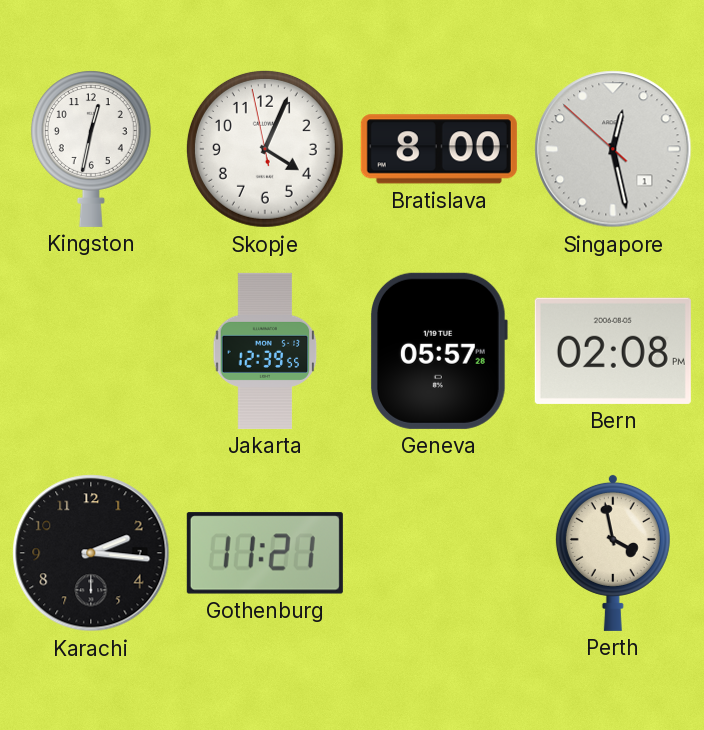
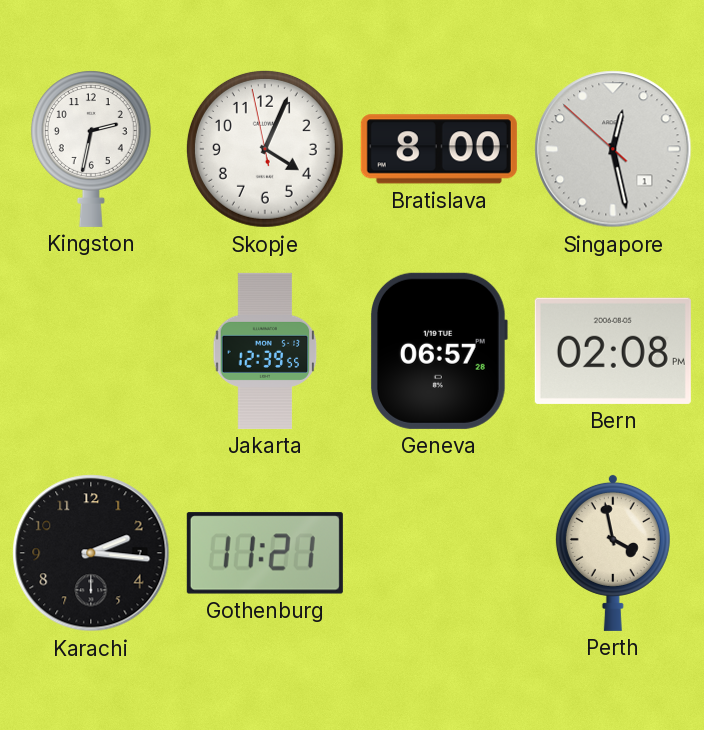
Kingston: 12:32 -> 2:32 (91, 149)
Geneva: 05:57 -> 06:57 (439, 351)
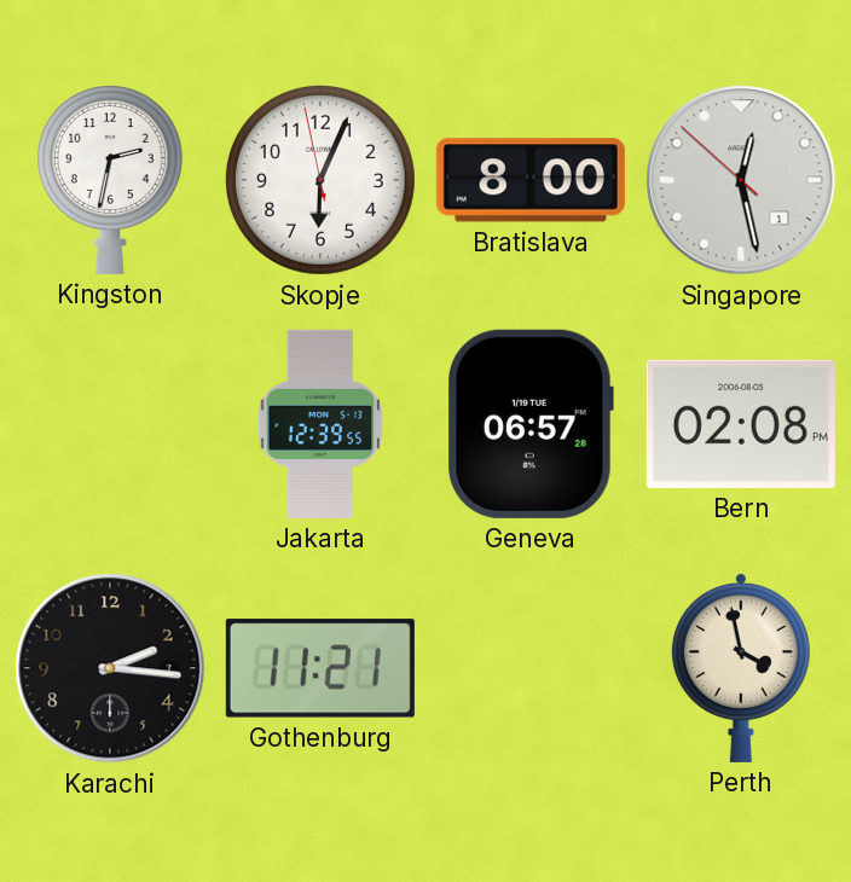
Skopje: 4:03 -> 6:03 (320, 180)
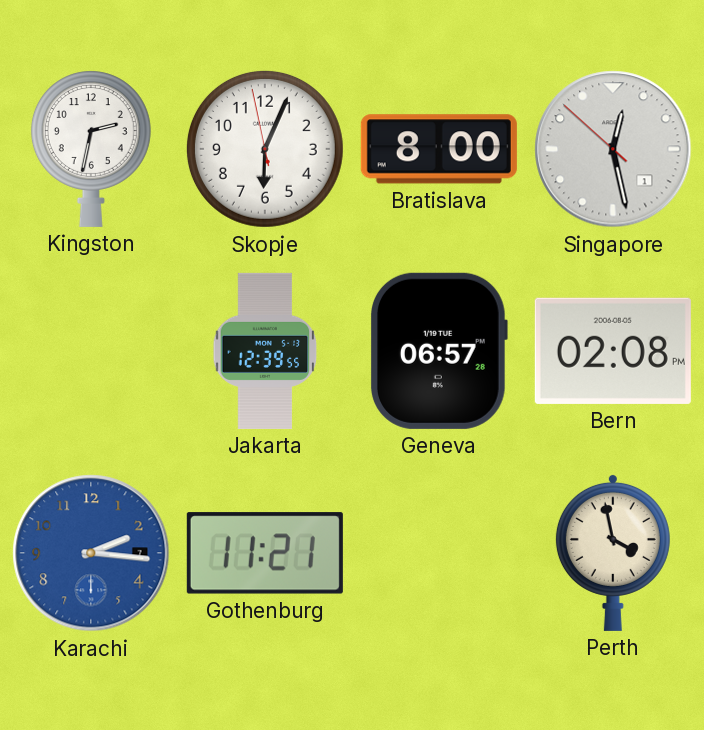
Karachi dial: black -> blue (91, 553)
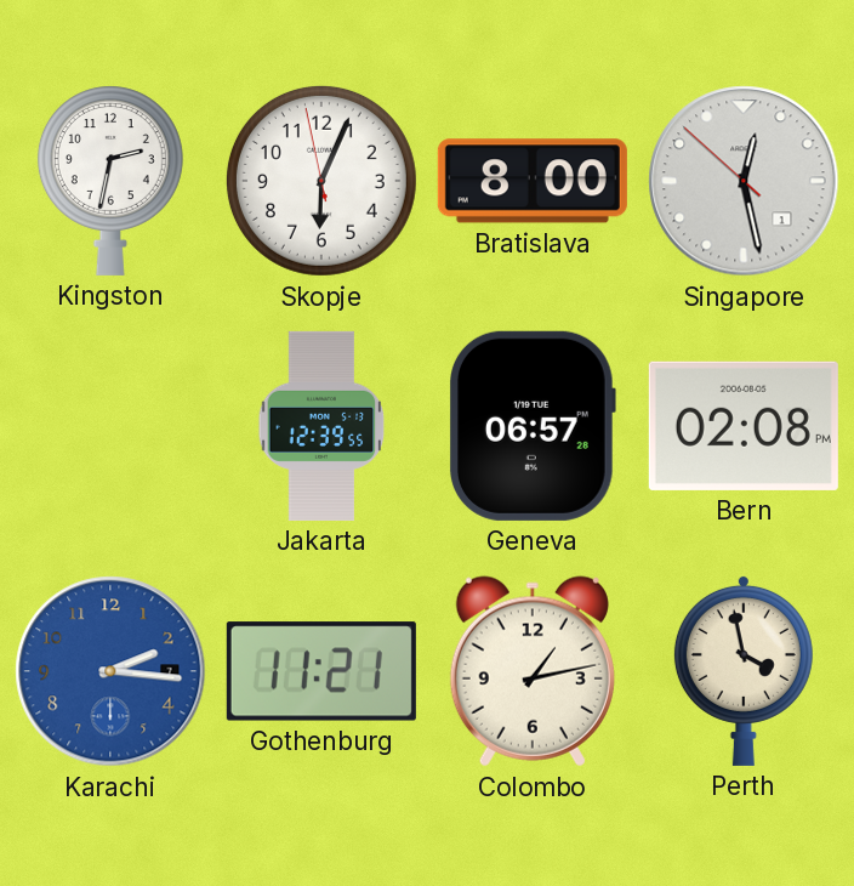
Colombo: none -> 1:13 (533, 671)
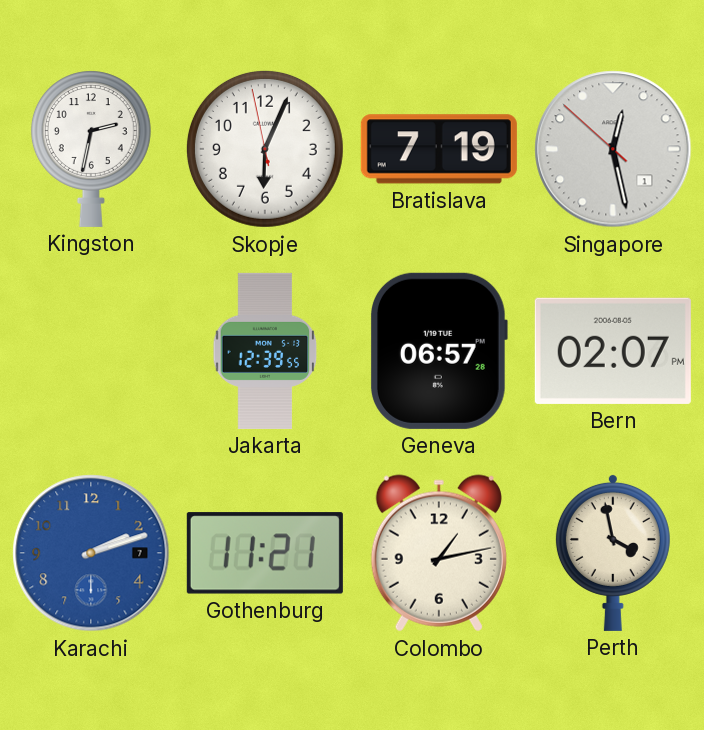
Bratislava: 8:00 -> 7:19 (439, 149)
Bern: 02:08 -> 02:07 (613, 351)
Karachi: 2:16 -> 2:12 (91, 553)
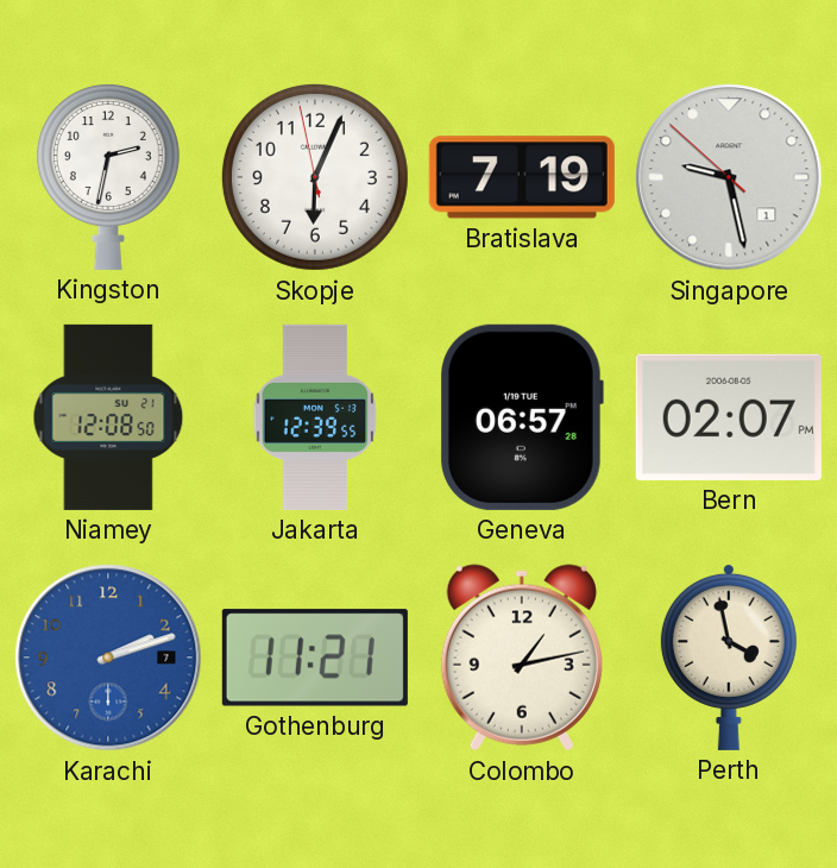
Singapore: 12:27 -> 9:27 (729, 177)
Niamey: none -> 12:08 (108, 417)
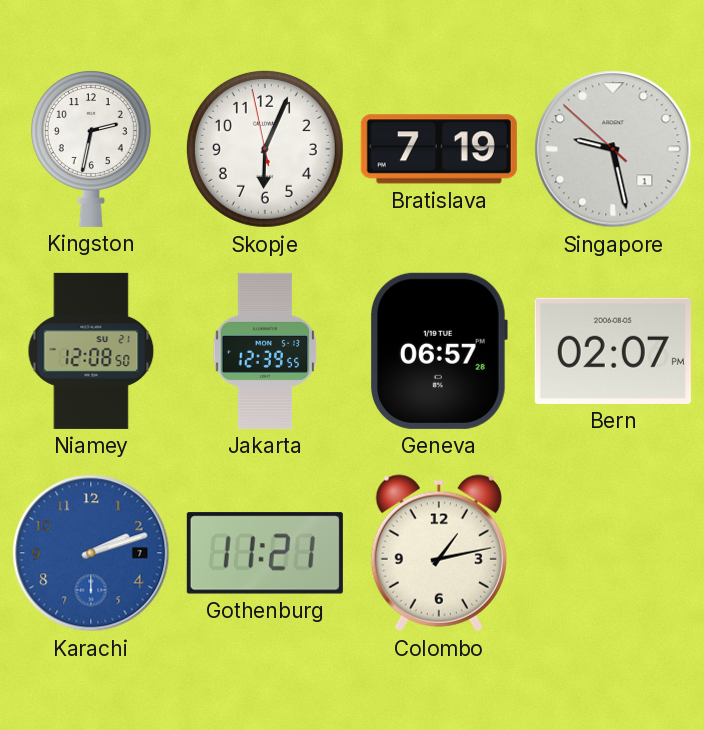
Perth: 3:58 -> none (729, 656)
